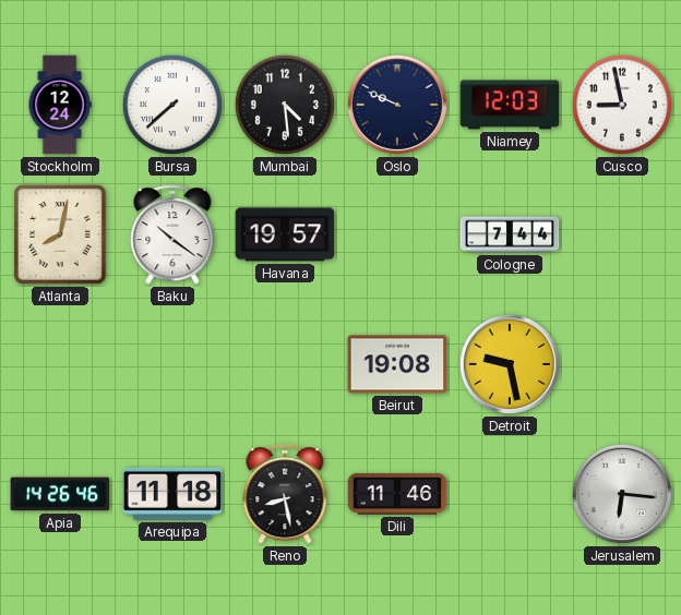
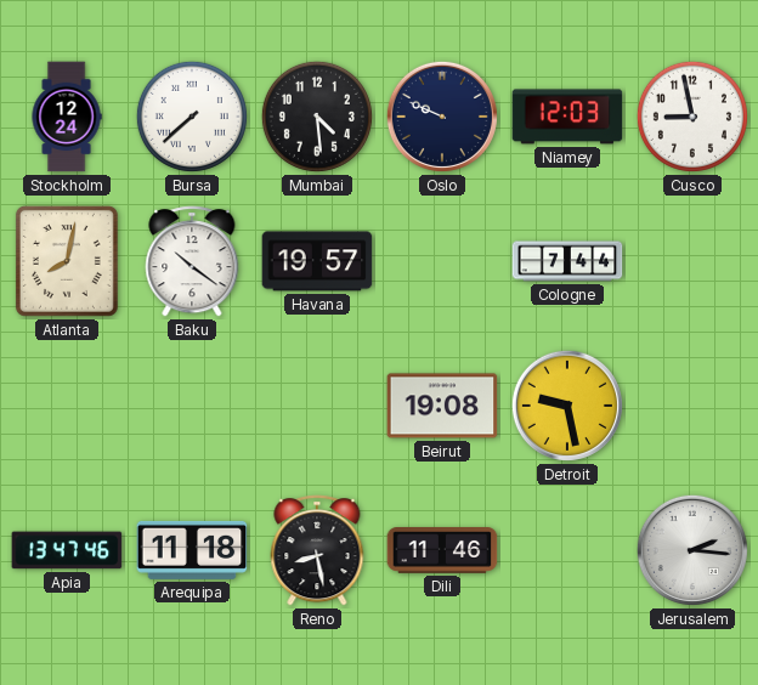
Apia: 14:26 -> 13:47 (67, 550)
Jerusalem: 6:16 -> 2:16 (692, 550)
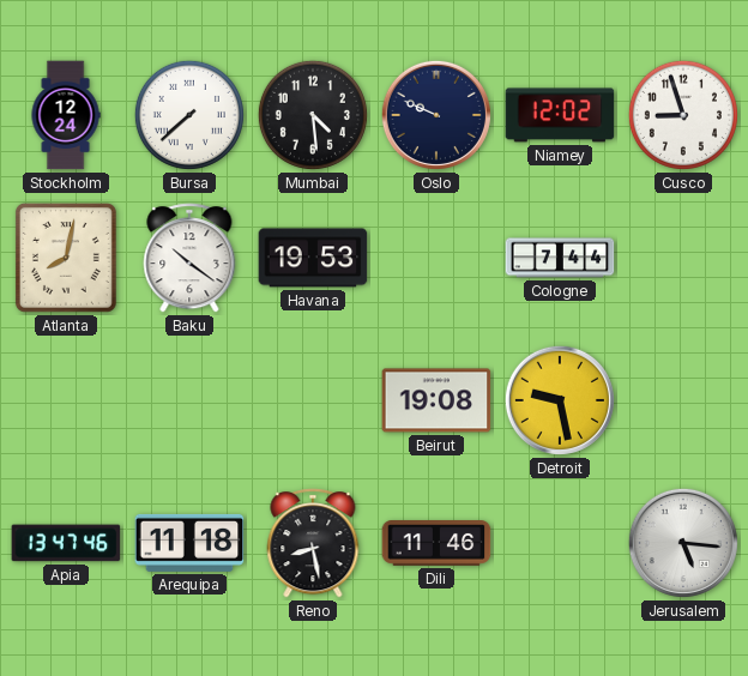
Niamey: 12:03 -> 12:02 (560, 115)
Cusco: 8:58 -> 8:57 (683, 115)
Havana: 19:57 -> 19:53 (313, 258)
Jerusalem: 2:16 -> 5:16 (683, 543)
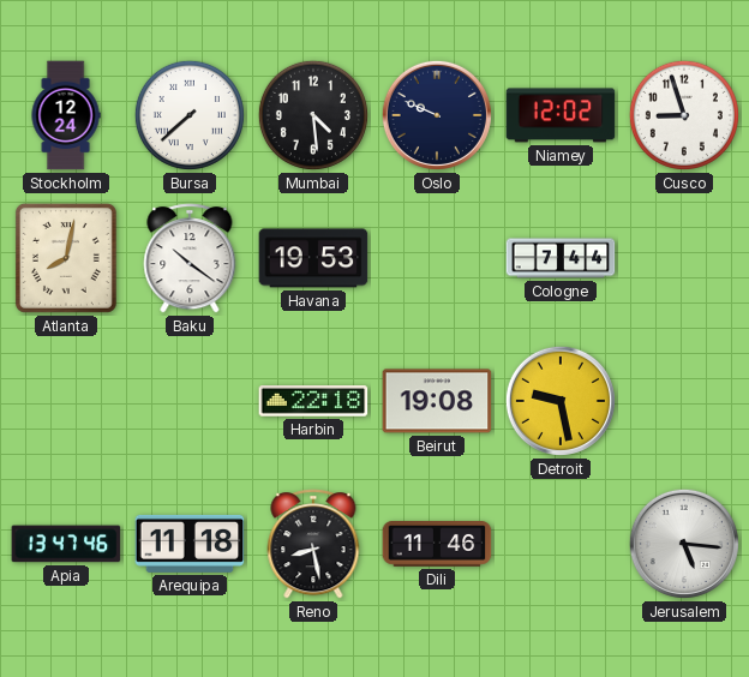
Harbin: none -> 22:18 (313, 401)
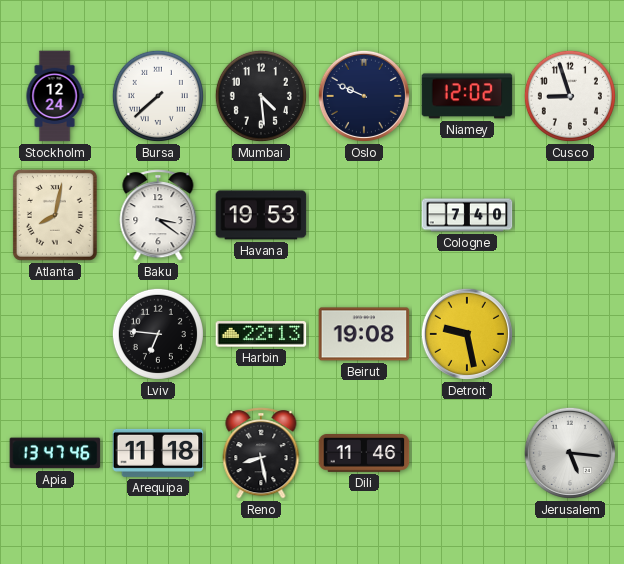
Baku: 10:21 -> 3:21 (158, 215)
Cologne: 7:44 -> 7:40 (467, 215)
Lviv: none -> 6:46 (158, 334)
Harbin: 22:18 -> 22:13 (261, 334)
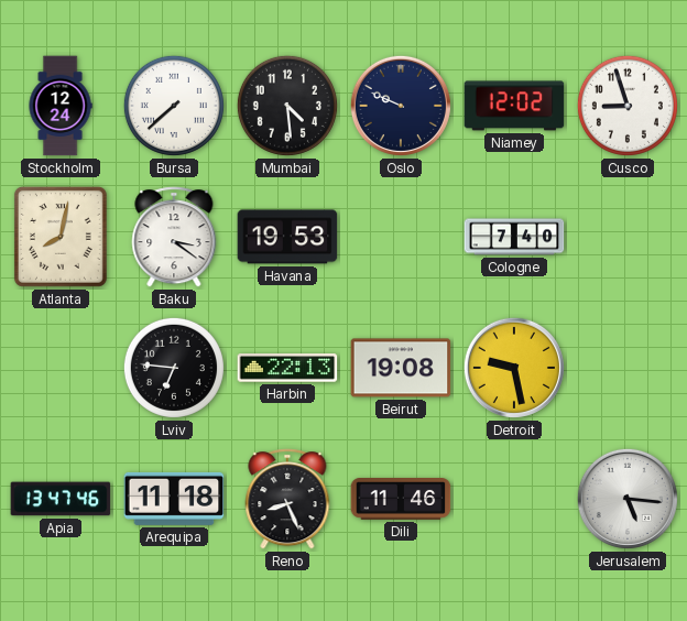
Reno: 8:28 -> 8:26 (287, 499)
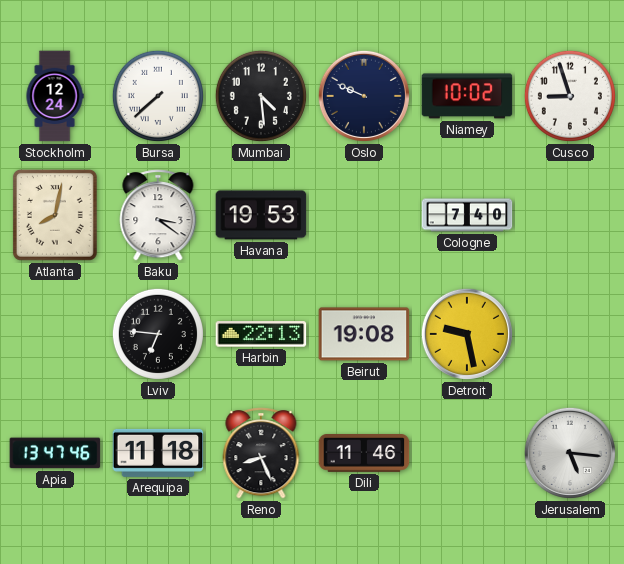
Niamey: 12:02 -> 10:02 (467, 96)
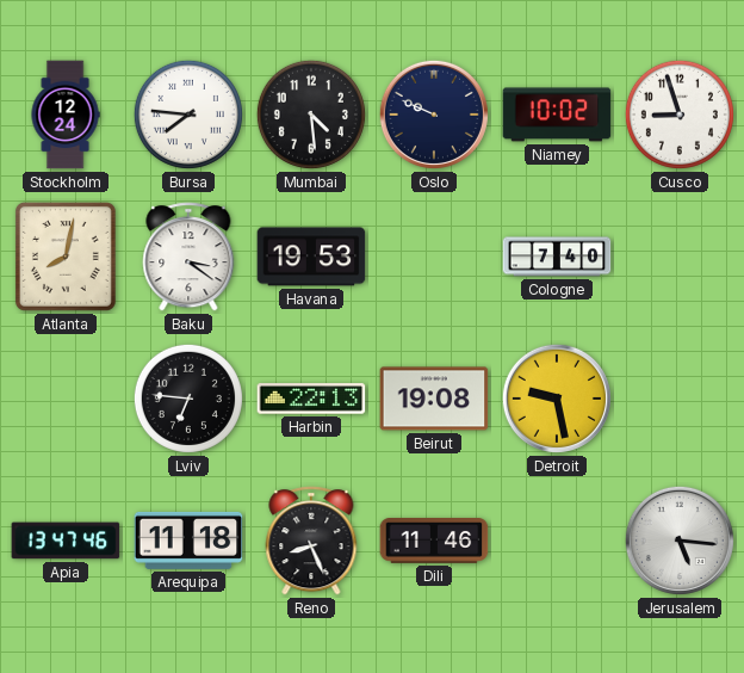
Bursa: 7:38 -> 7:46 (188, 115)
